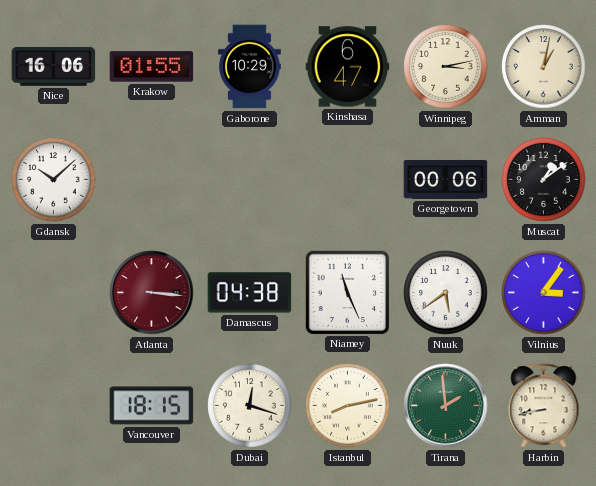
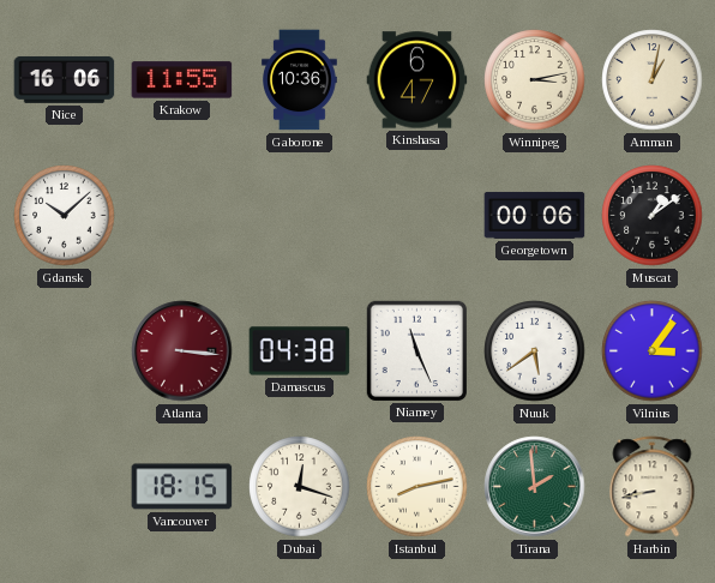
Krakow: 01:55 -> 11:55 (182, 80)
Gaborone: 10:29 -> 10:36 (300, 80)
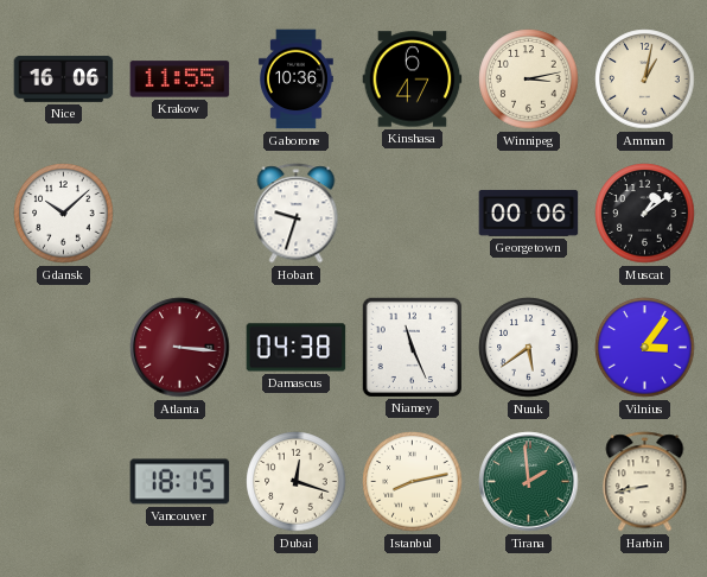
Hobart: none -> 9:33 (297, 214)
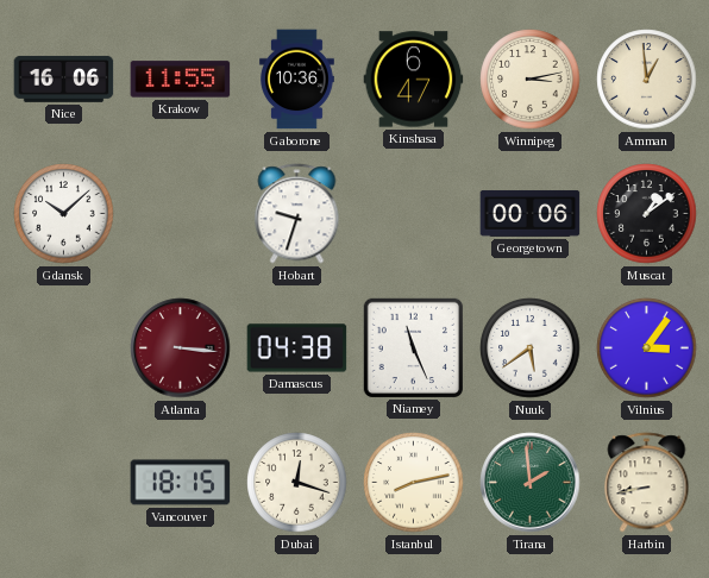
Amman: 1:02 -> 12:59 (647, 80)
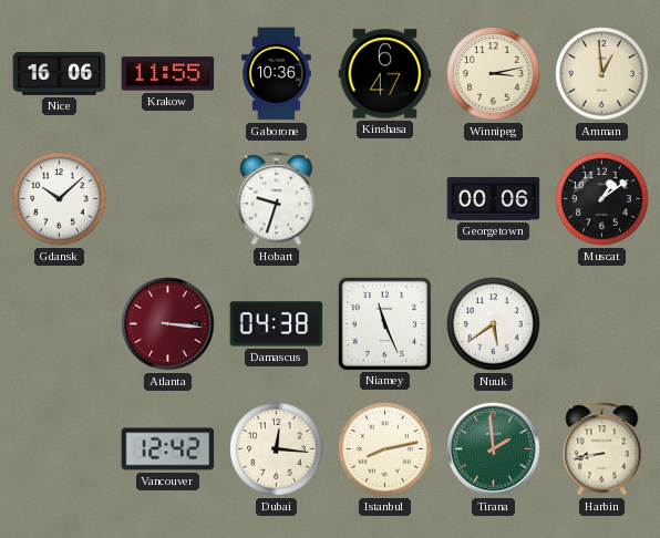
Vilnius: 3:06 -> none (647, 348)
Vancouver: 18:15 -> 12:42 (168, 449)
Dubai: 12:18 -> 12:16 (277, 449)
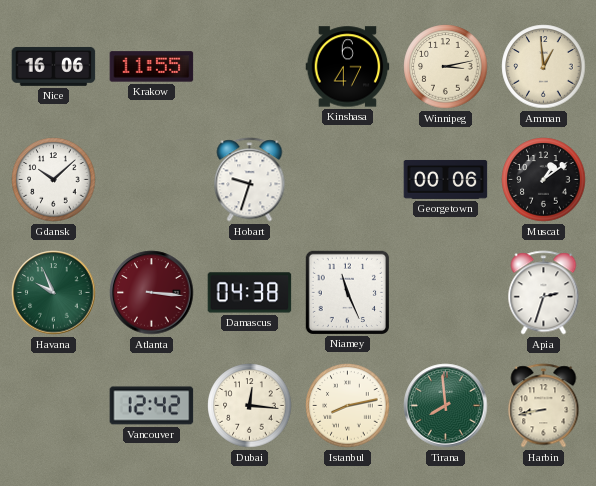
Gaborone: 10:36 -> none (277, 74)
Havana: none -> 9:56 (54, 293)
Nuuk: 5:39 -> none (494, 324)
Apia: none -> 2:33 (544, 293)
Tirana: 1:59 -> 7:59 (446, 406)
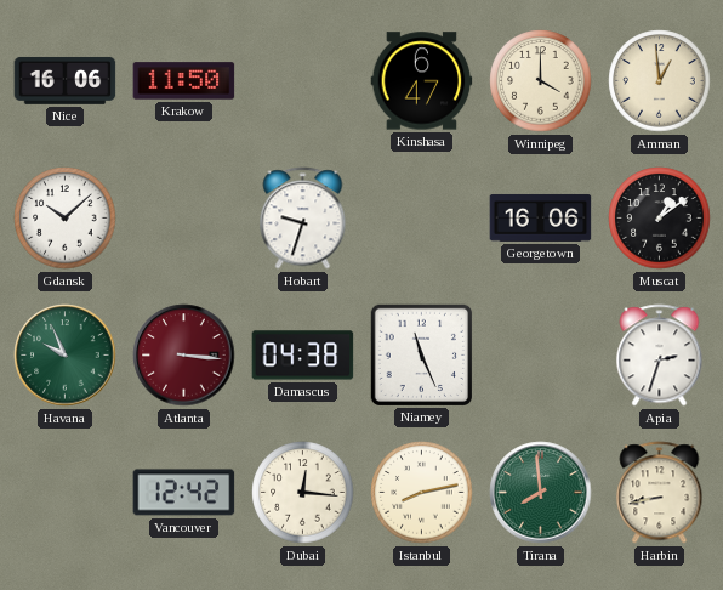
Krakow: 11:55 -> 11:50 (184, 81)
Winnipeg: 3:13 -> 4:00 (541, 81)
Georgetown: 00:06 -> 16:06 (541, 217)
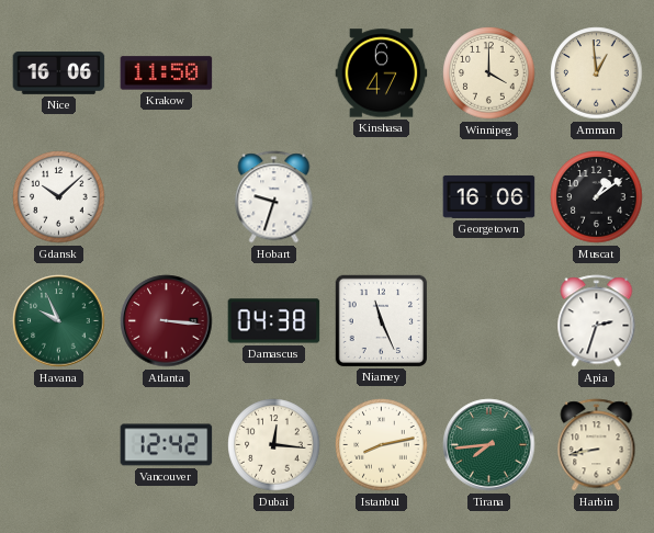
Tirana: 7:59 -> 7:44 (489, 445)
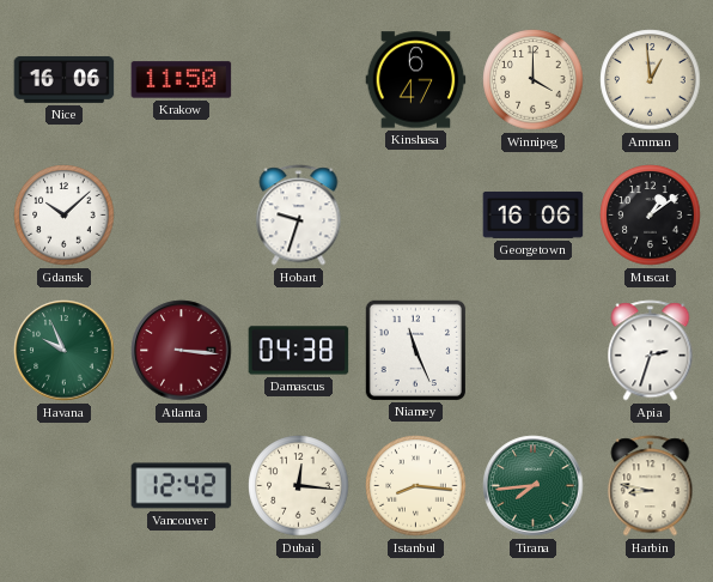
Istanbul: 8:13 -> 8:16 (416, 486)
Harbin: 8:43 -> 8:47 (651, 486)
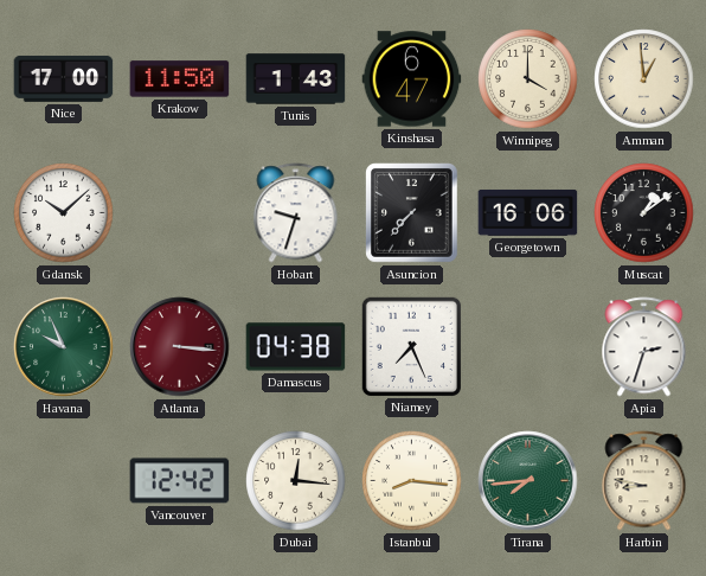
Nice: 16:06 -> 17:00 (64, 78)
Tunis: none -> 1:43 (296, 79)
Asuncion: none -> 7:37 (412, 213)
Niamey: 11:26 -> 7:26 (411, 346)
